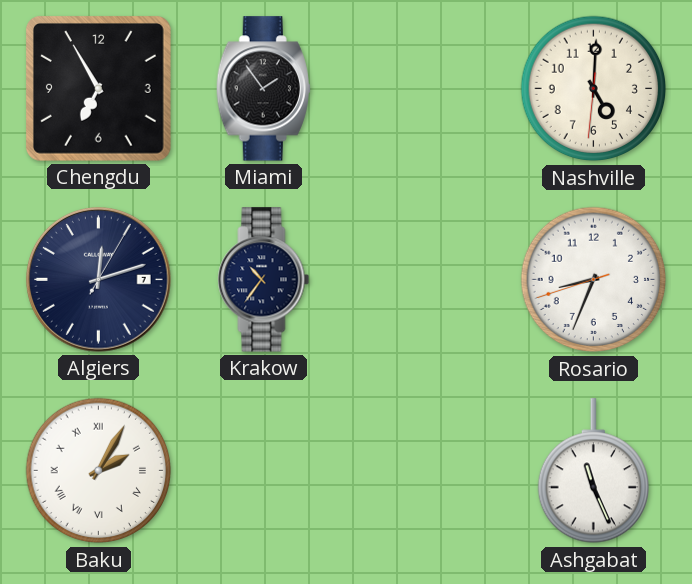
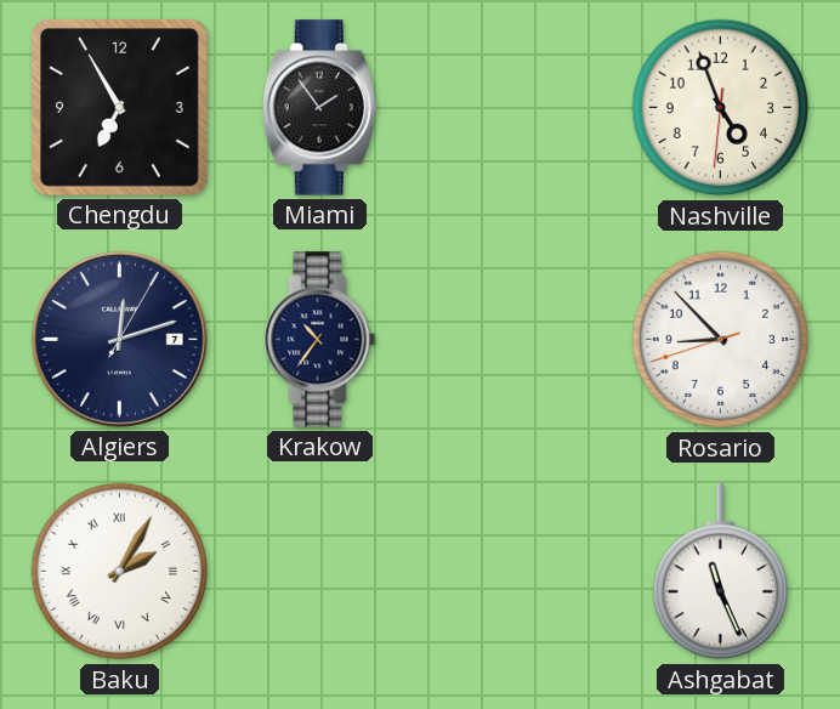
Nashville: 5:00 -> 4:56 (721, 108)
Rosario: 8:33 -> 8:52 (721, 340)
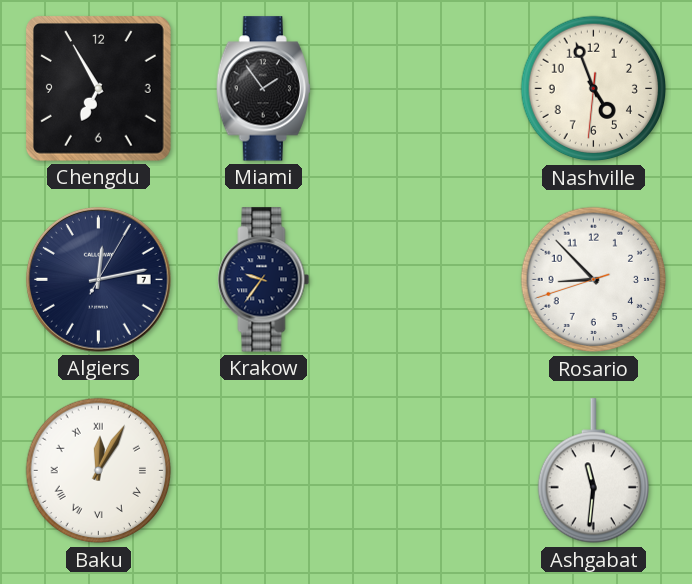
Algiers: 12:12 -> 12:13 (99, 280)
Krakow: 10:36 -> 9:36 (264, 280)
Baku: 2:05 -> 12:05 (99, 471)
Ashgabat: 11:26 -> 11:31 (593, 471)
